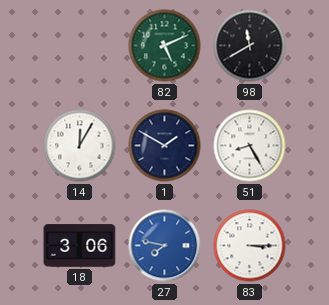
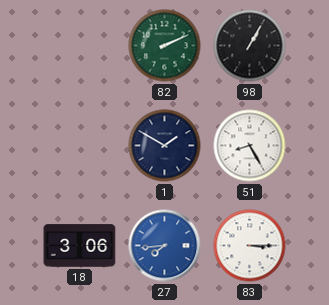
82: 5:11 -> 2:11 (165, 46)
98: 11:40 -> 1:05 (250, 46)
14: 12:05 -> none (80, 146)
27: 7:47 -> 7:44 (165, 246)
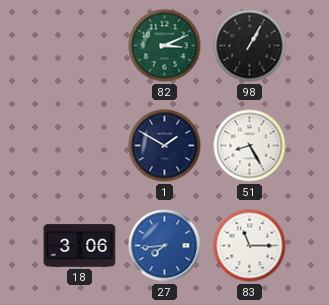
82: 2:11 -> 3:11 (165, 46)
83: 3:15 -> 11:15 (250, 246)
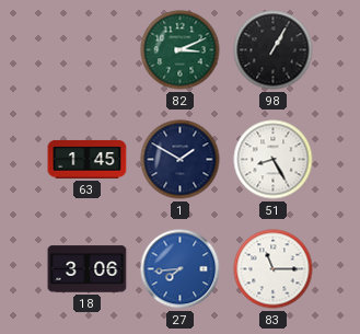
63: none -> 1:45 (88, 159)
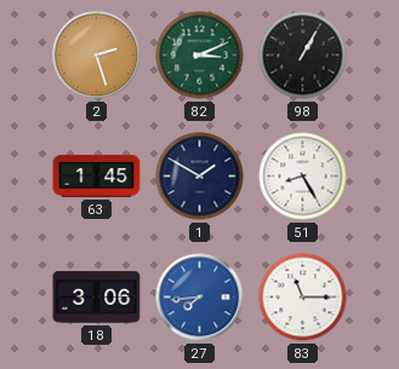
2: none -> 2:27 (97, 56)
